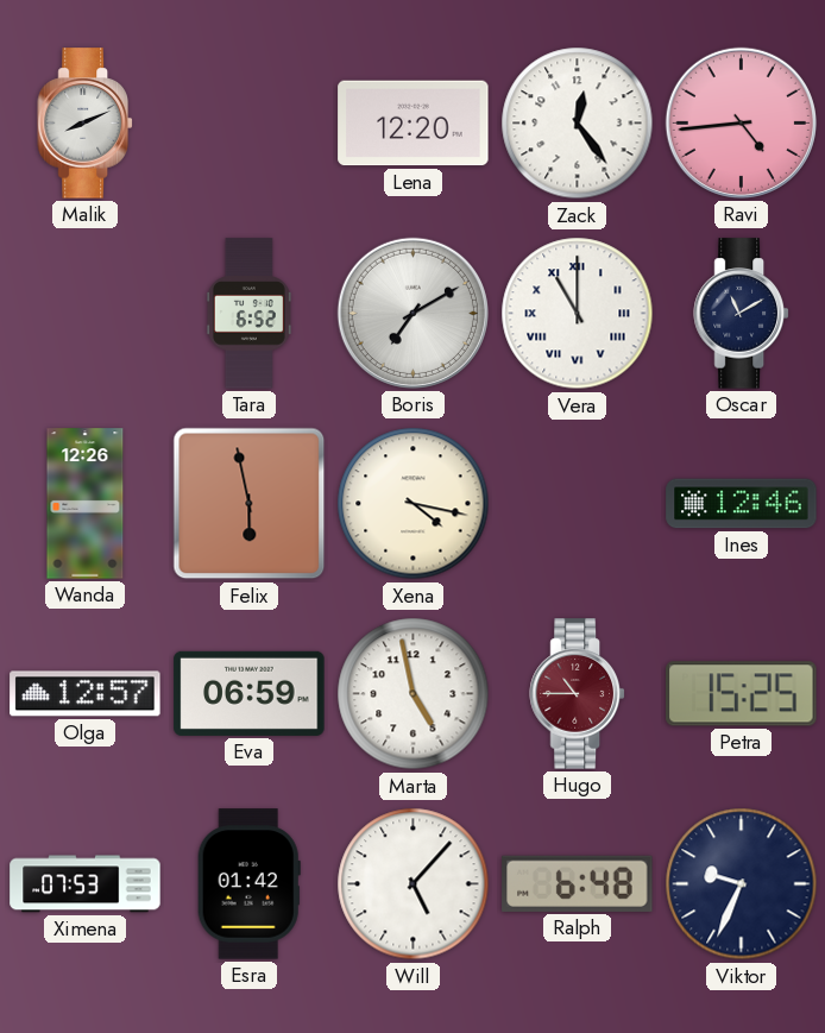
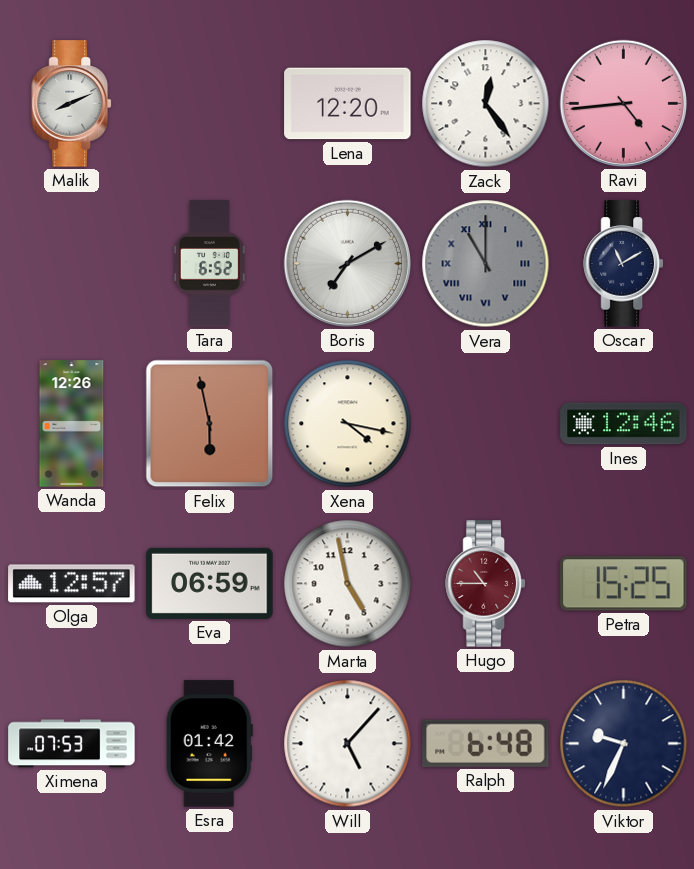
Vera dial: white -> grey (486, 264)
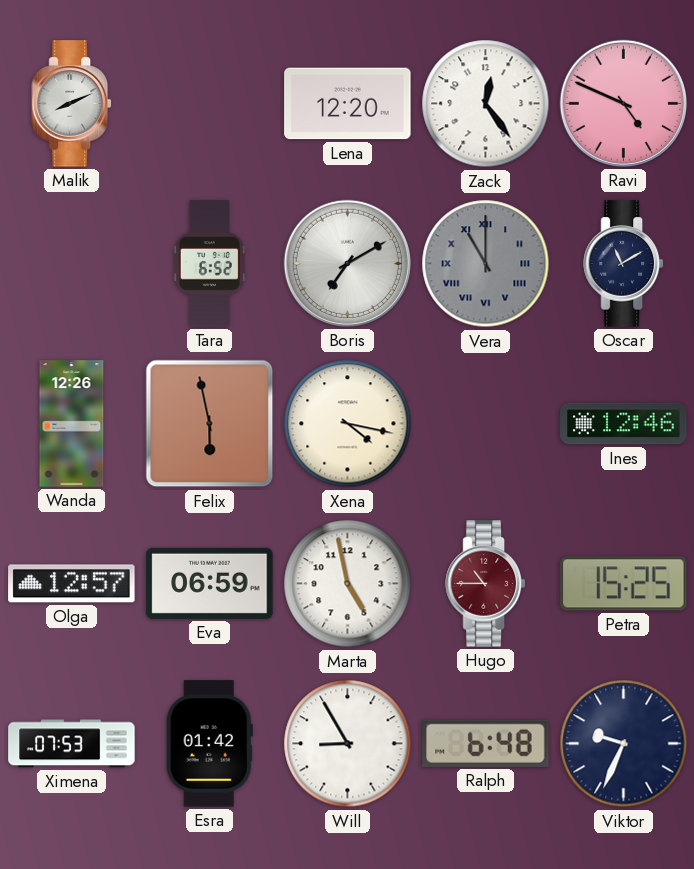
Ravi: 4:44 -> 4:49 (623, 103)
Will: 5:07 -> 8:55 (348, 744)
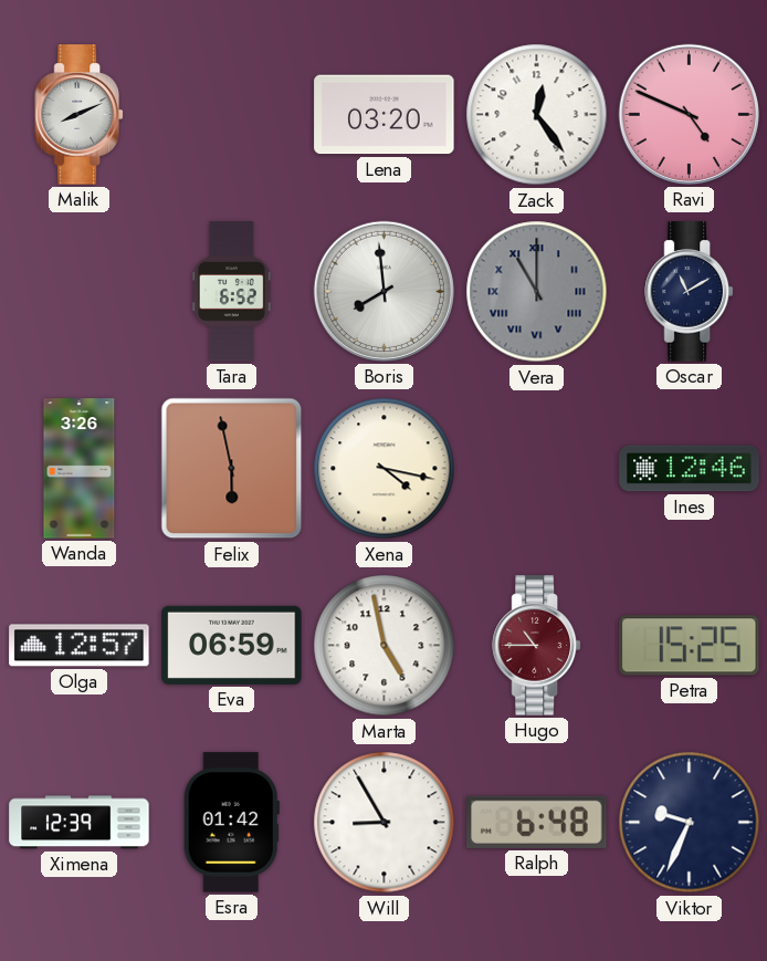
Lena: 12:20 -> 03:20 (385, 115)
Boris: 7:10 -> 7:59 (383, 291)
Wanda: 12:26 -> 3:26 (80, 469)
Ximena: 07:53 -> 12:39 (80, 823)
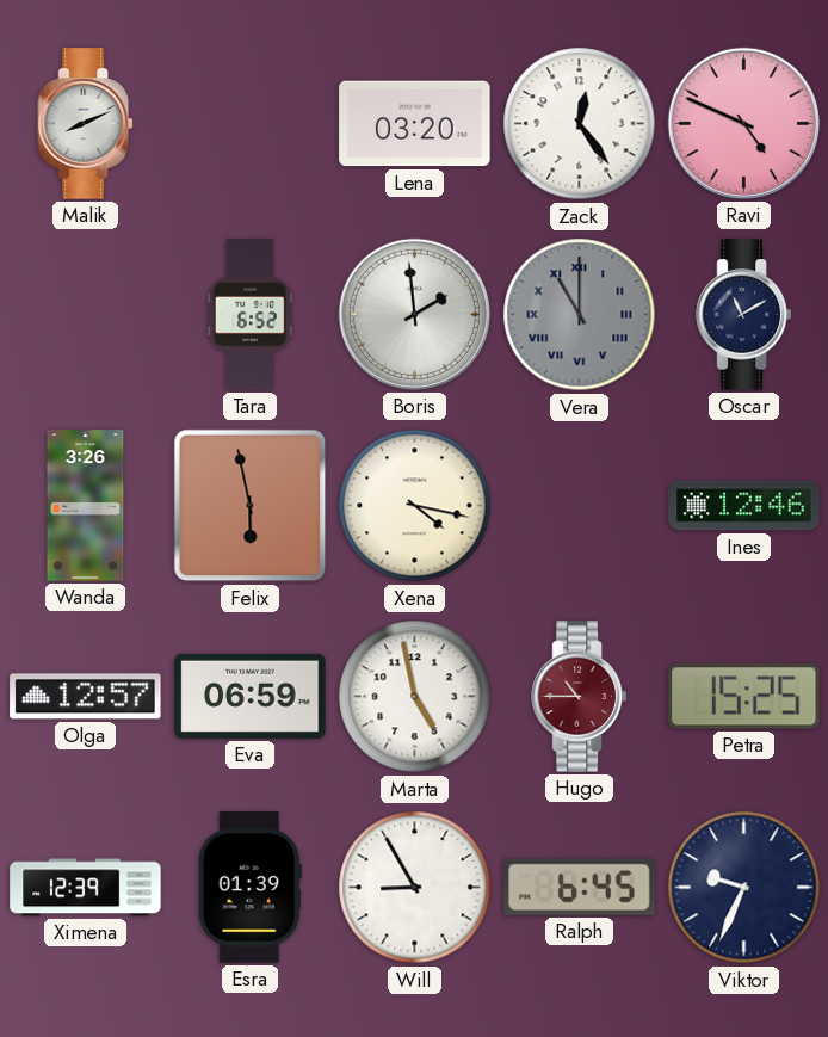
Boris: 7:59 -> 1:59 (414, 314)
Esra: 01:42 -> 01:39 (249, 888)
Ralph: 6:48 -> 6:45 (580, 887)
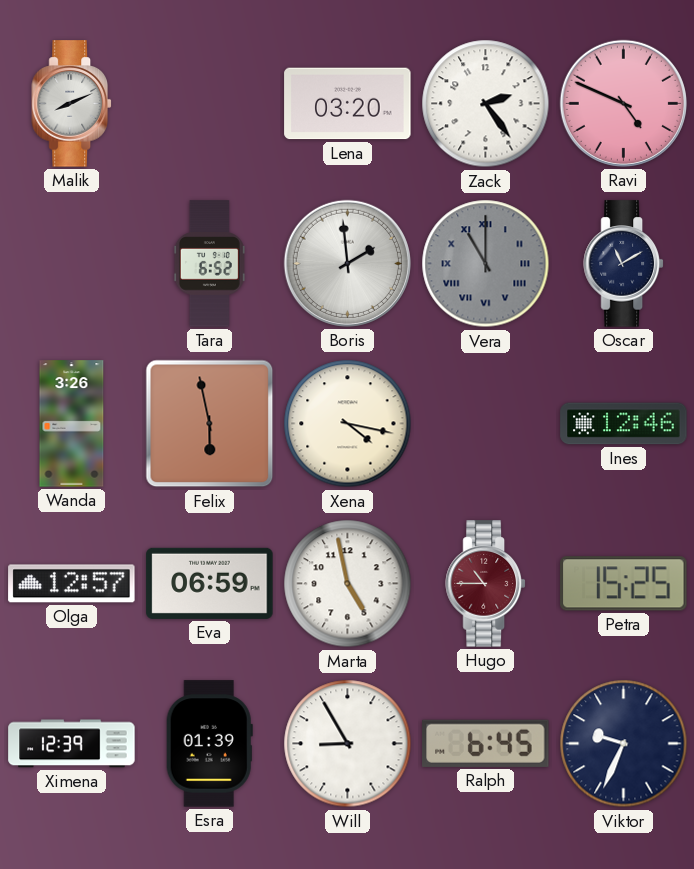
Zack: 12:24 -> 2:24 (486, 104)
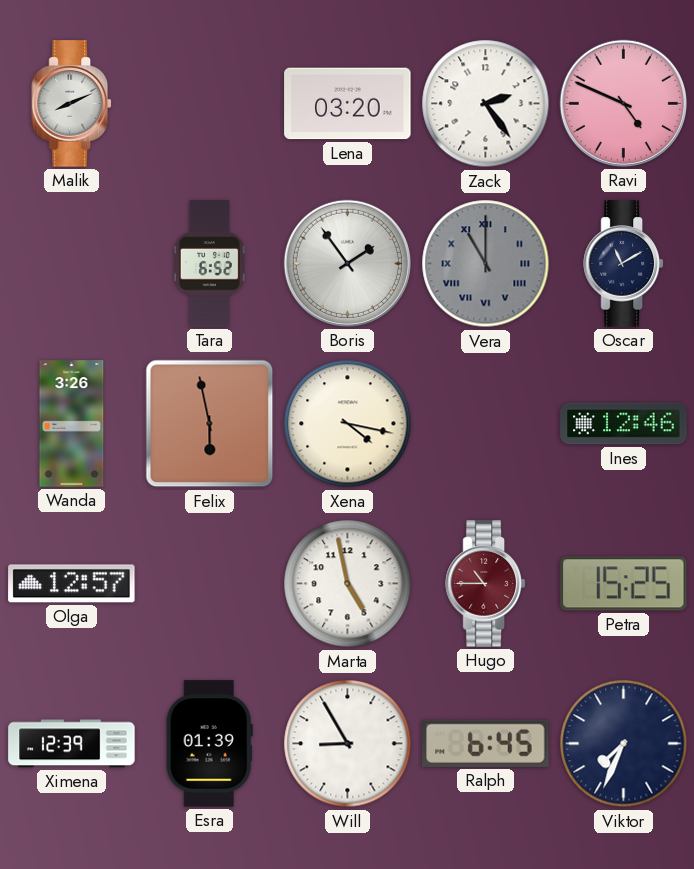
Boris: 1:59 -> 1:54 (347, 263)
Eva: 06:59 -> none (210, 583)
Viktor: 9:34 -> 7:34 (624, 744)
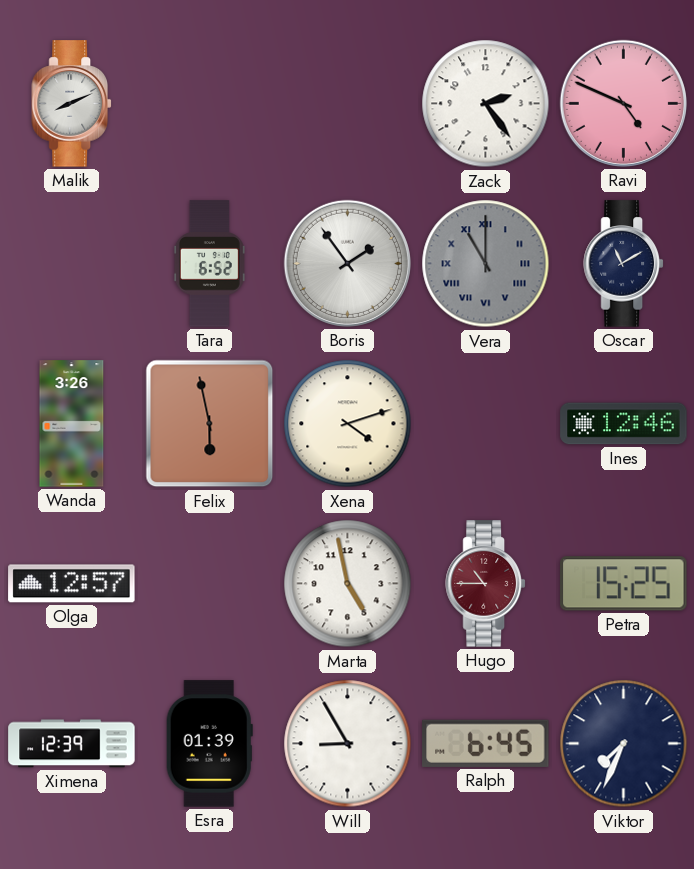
Lena: 03:20 -> none (348, 104)
Xena: 4:17 -> 4:12 (348, 424)
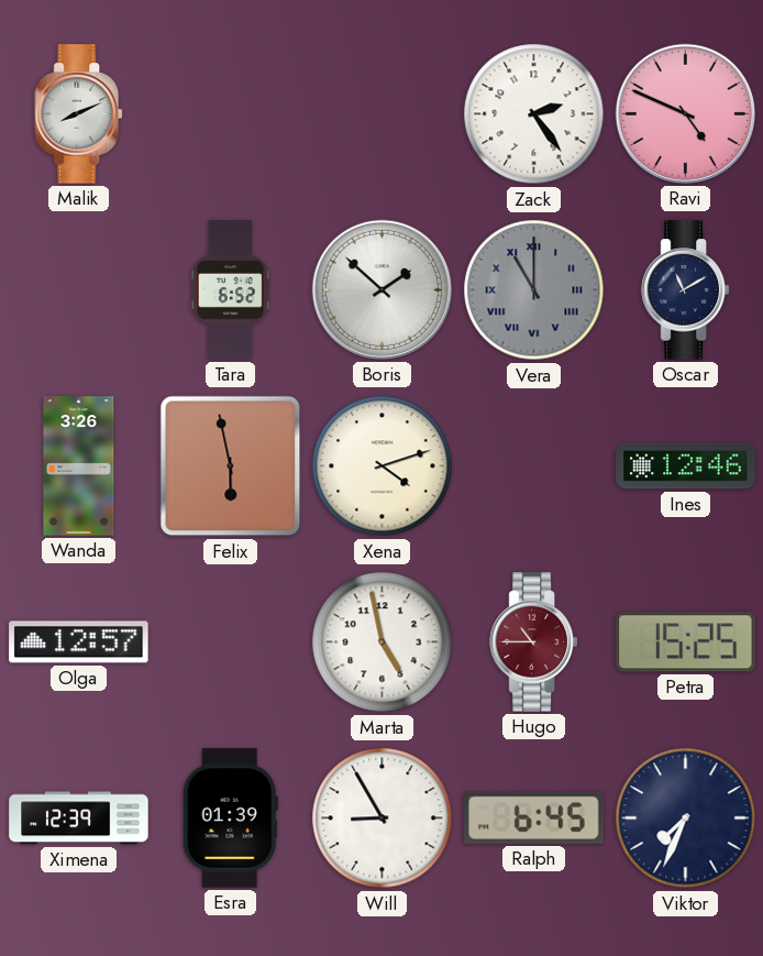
Boris: 1:54 -> 1:52 (381, 289)
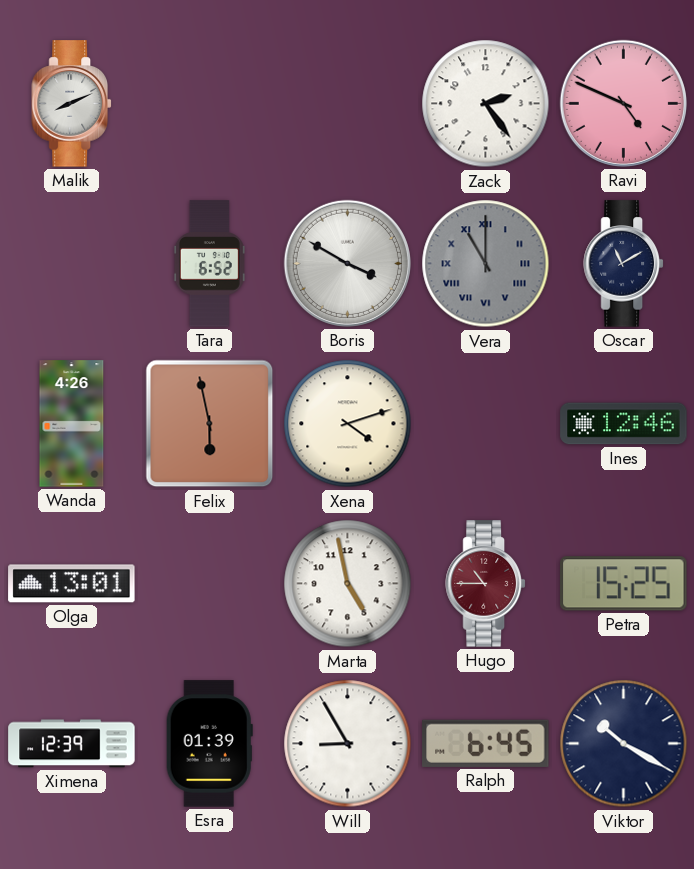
Boris: 1:52 -> 3:50 (347, 263)
Wanda: 3:26 -> 4:26 (72, 424)
Olga: 12:57 -> 13:01 (72, 584)
Viktor: 7:34 -> 10:20 (624, 744)
